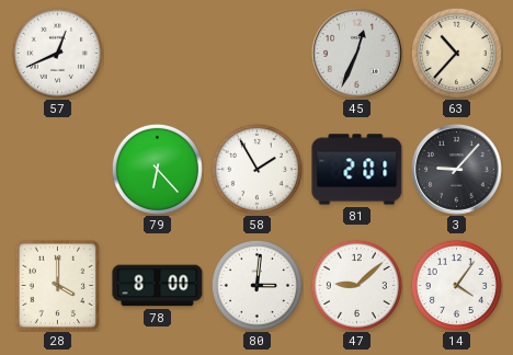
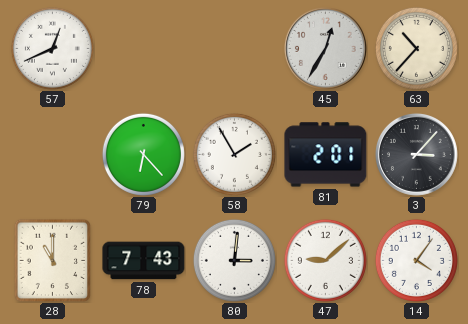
45: 12:34 -> 12:35 (325, 48)
3: 9:07 -> 3:07 (416, 154)
28: 4:00 -> 11:00 (53, 260)
78: 8:00 -> 7:43 (144, 261)
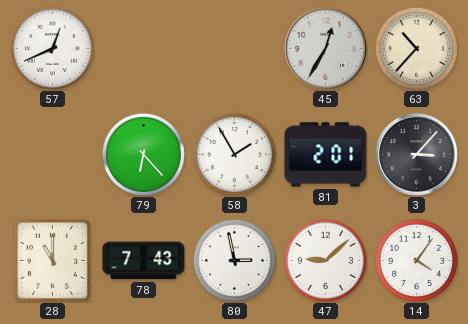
80: 3:01 -> 2:58 (234, 260)
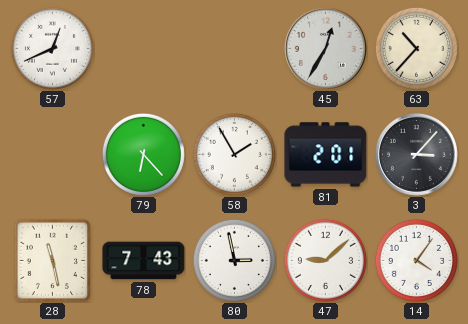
28: 11:00 -> 11:28 (53, 260)
